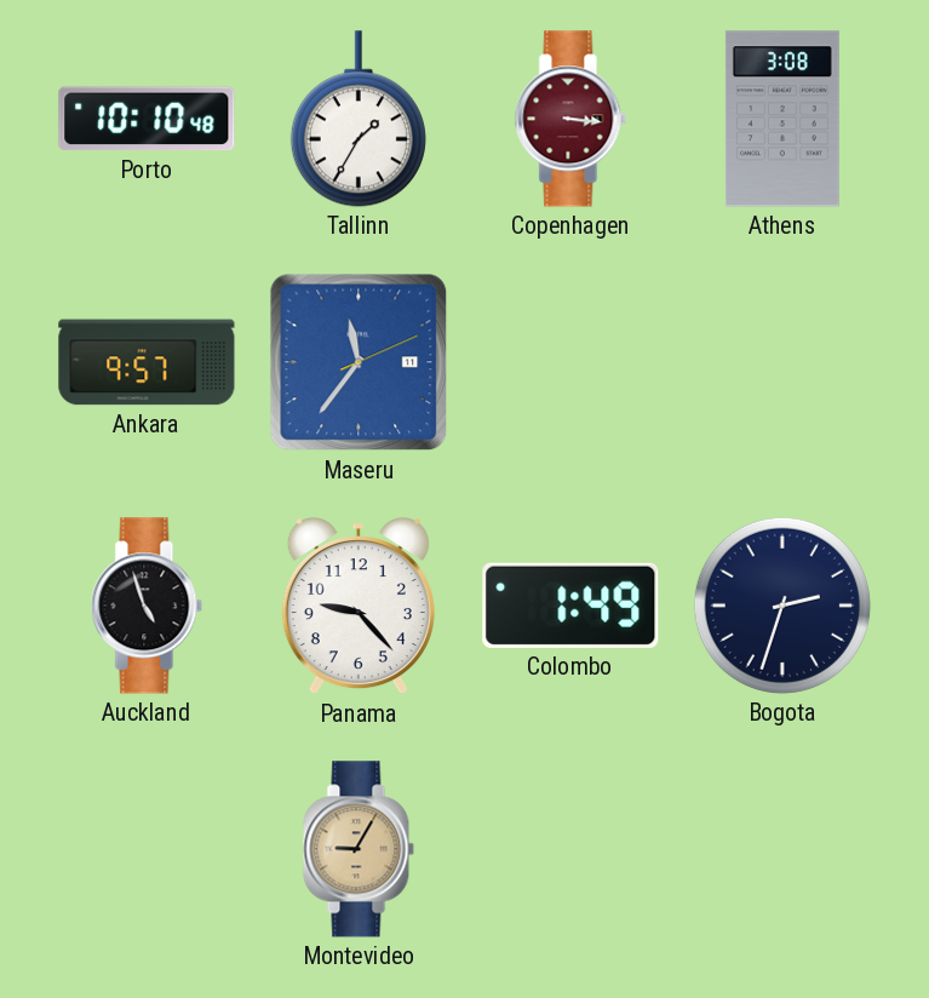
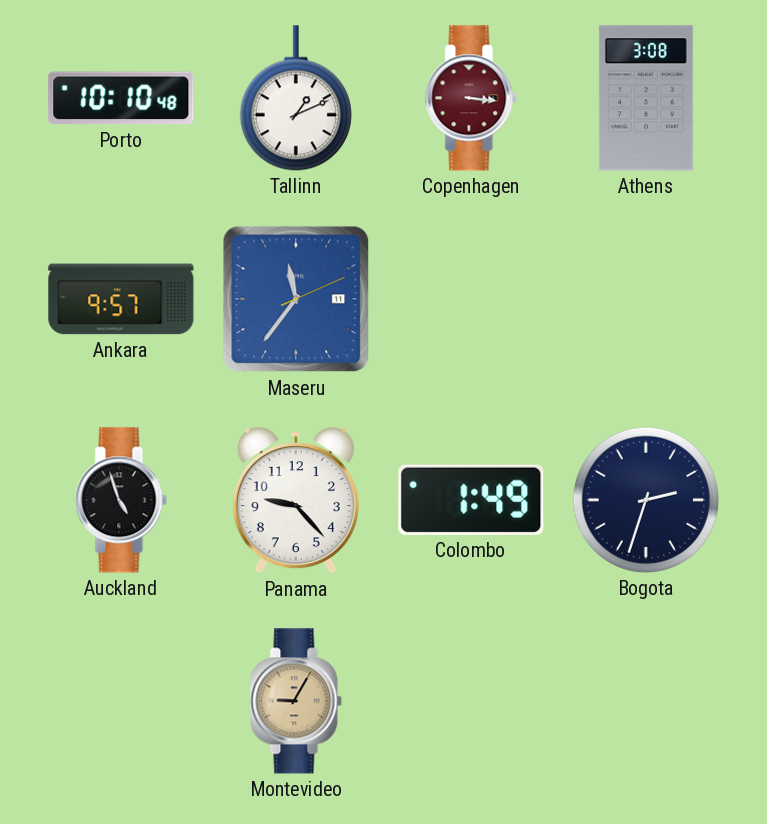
Tallinn: 1:35 -> 1:11 (296, 98)
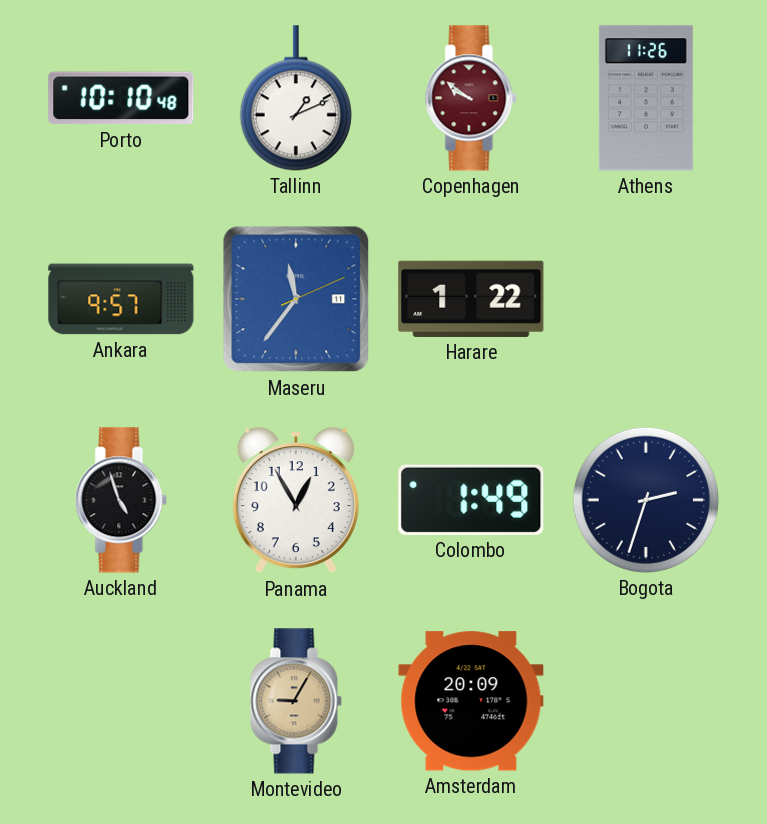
Copenhagen: 3:16 -> 9:51 (471, 98)
Athens: 3:08 -> 11:26 (646, 98)
Harare: none -> 1:22 (471, 299)
Panama: 9:23 -> 12:55 (296, 501)
Amsterdam: none -> 20:09 (471, 701)
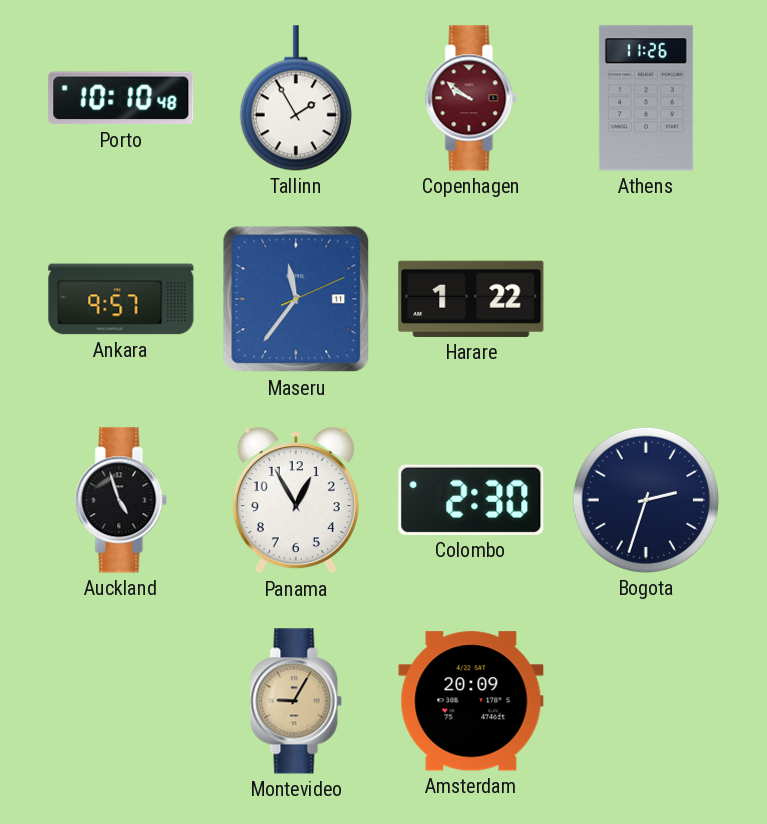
Tallinn: 1:11 -> 1:55 (296, 98)
Colombo: 1:49 -> 2:30 (471, 500)
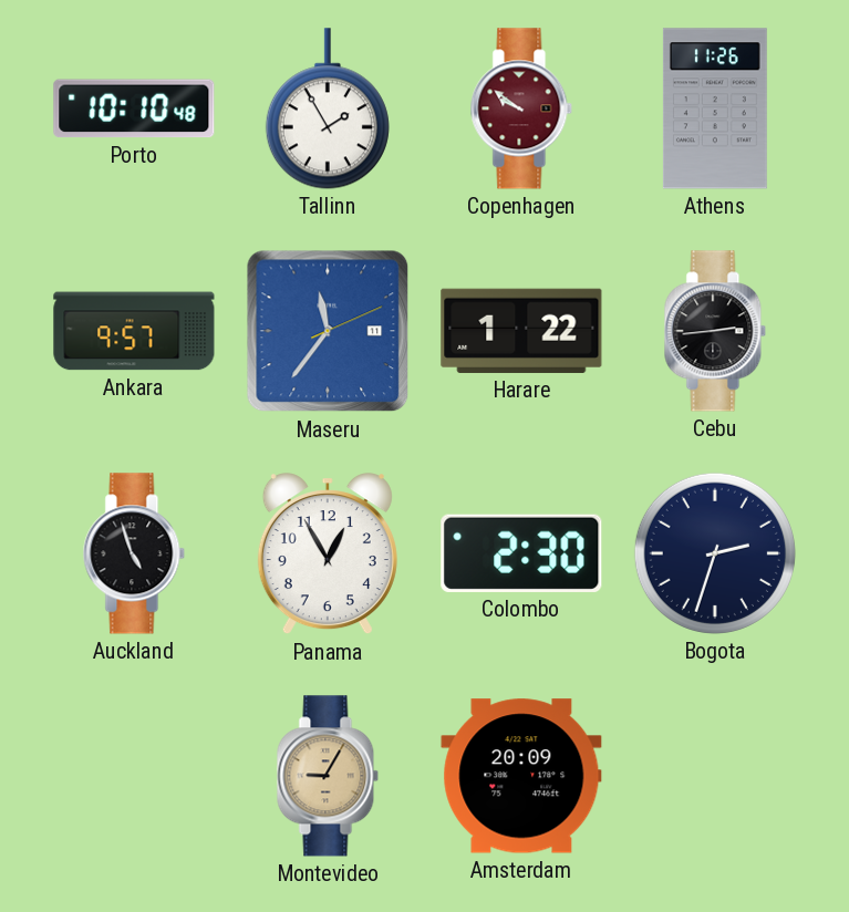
Cebu: none -> 2:44 (715, 331)
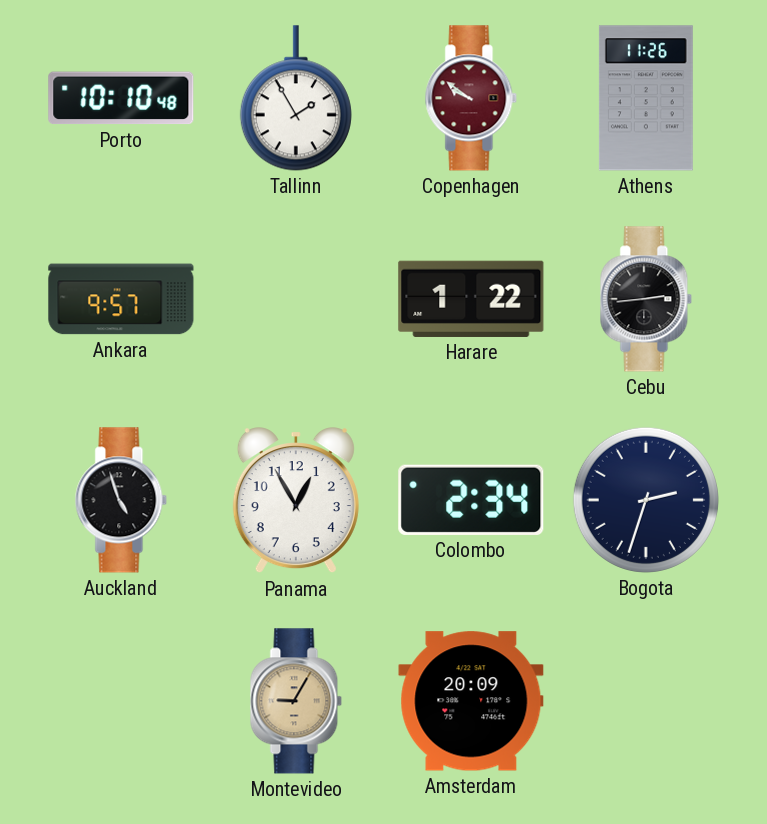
Maseru: 11:36 -> none (328, 331)
Colombo: 2:30 -> 2:34 (471, 500)
